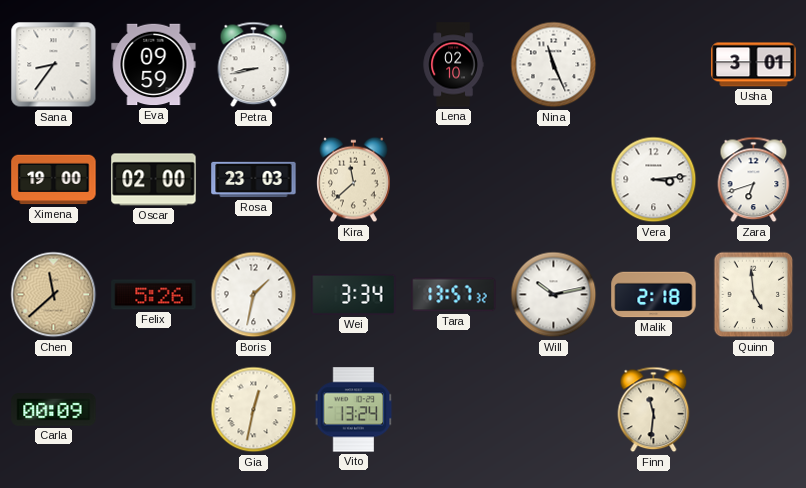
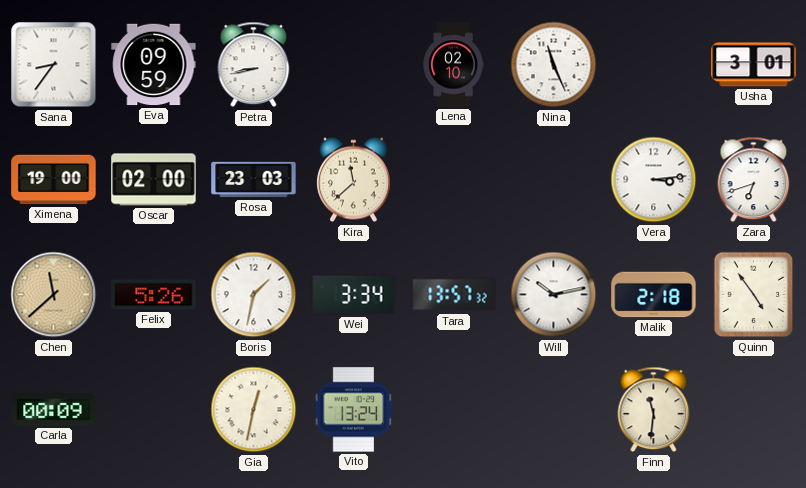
Quinn: 4:59 -> 4:54 (754, 295)
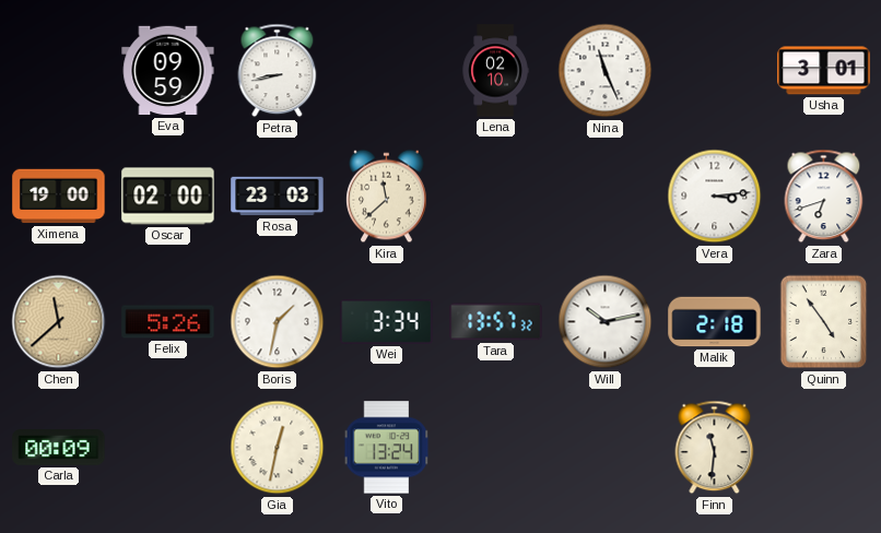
Sana: 8:36 -> none (54, 65)
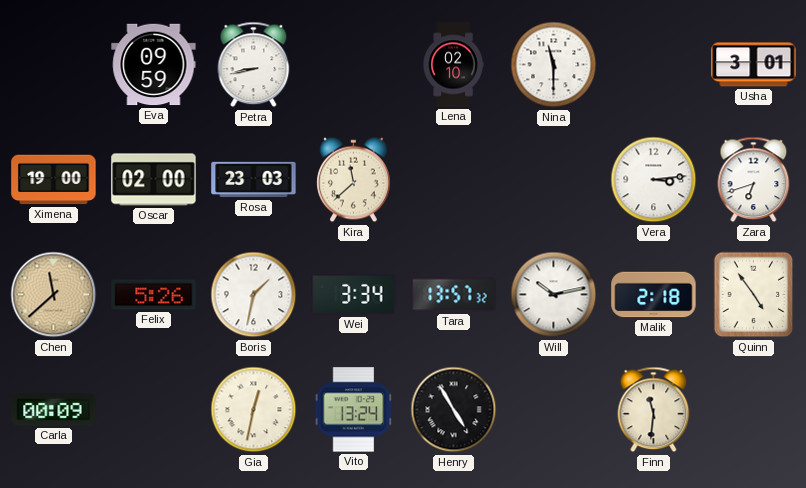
Nina: 11:26 -> 11:30 (554, 65)
Henry: none -> 4:55 (454, 410)
